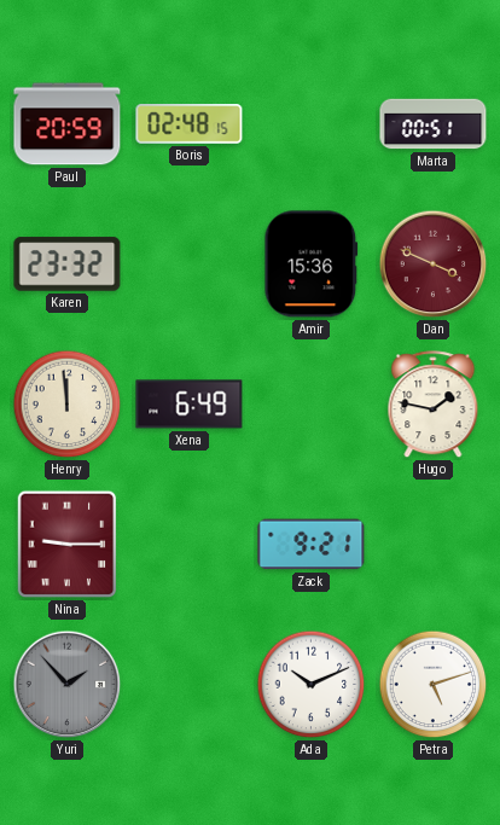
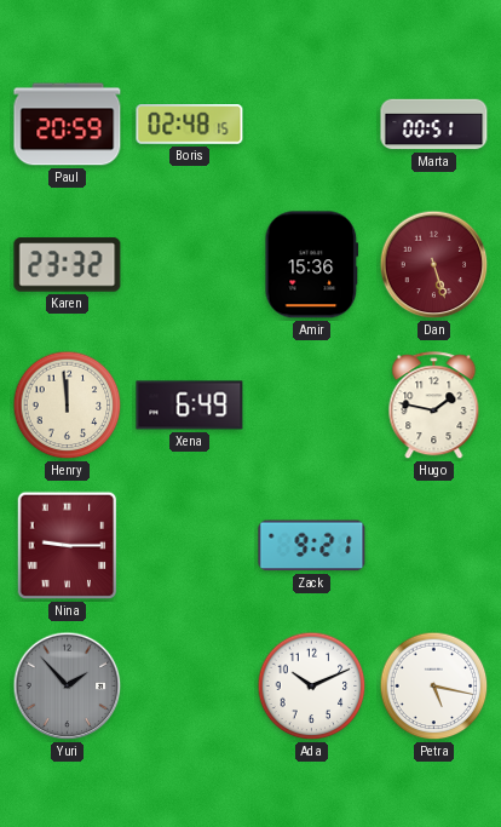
Dan: 3:49 -> 5:27 (434, 265)
Petra: 5:12 -> 5:17 (434, 687)
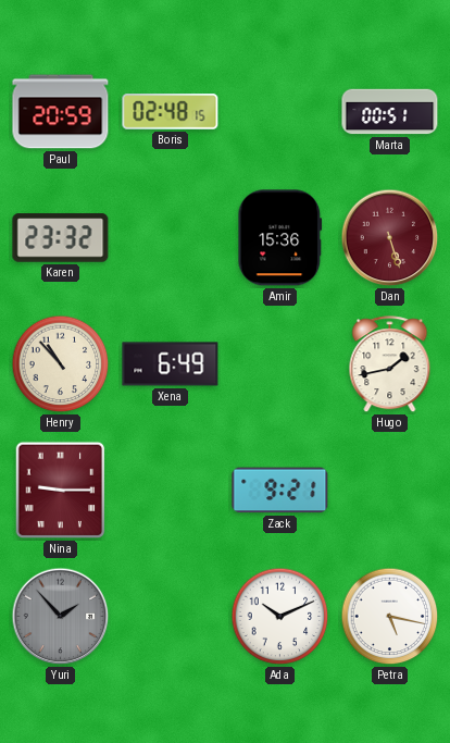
Henry: 11:59 -> 10:53 (61, 364)
Hugo: 1:47 -> 1:43 (390, 364)
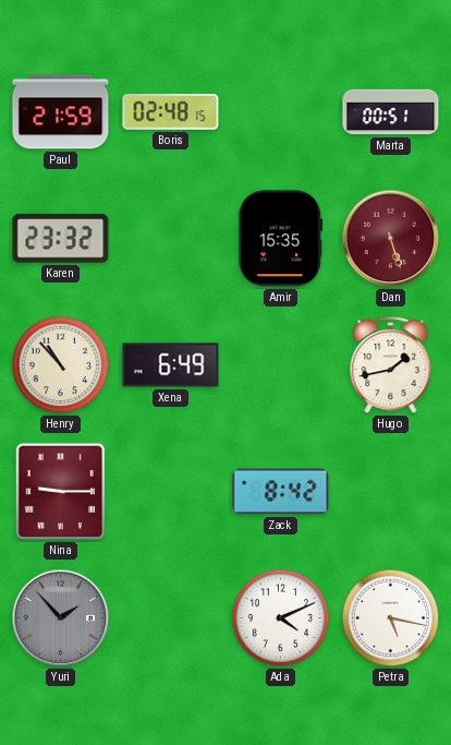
Paul: 20:59 -> 21:59 (61, 112)
Amir: 15:36 -> 15:35 (281, 239)
Zack: 9:21 -> 8:42 (281, 492)
Ada: 10:11 -> 4:11 (281, 618)
